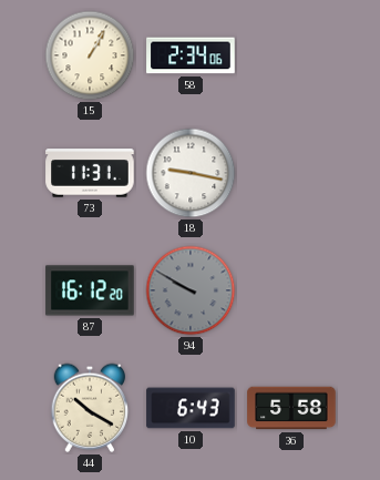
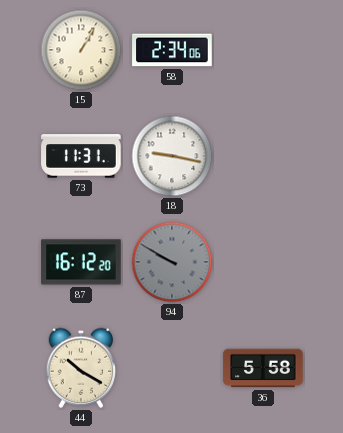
10: 6:43 -> none (191, 408)
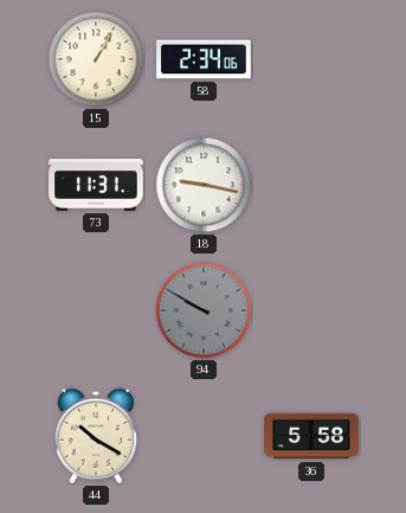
87: 16:12 -> none (81, 262)
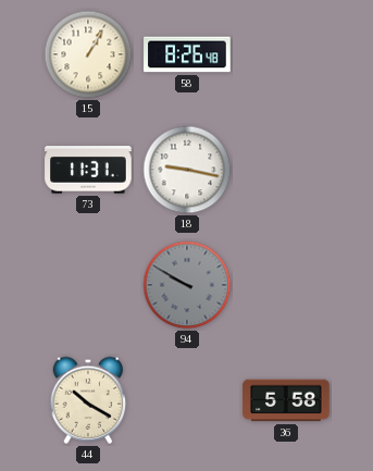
58: 2:34 -> 8:26 (187, 54)
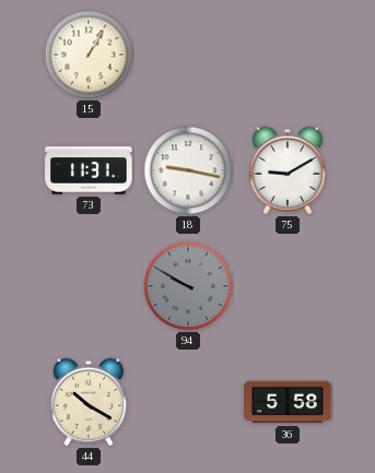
58: 8:26 -> none (187, 54)
75: none -> 9:10 (288, 170)
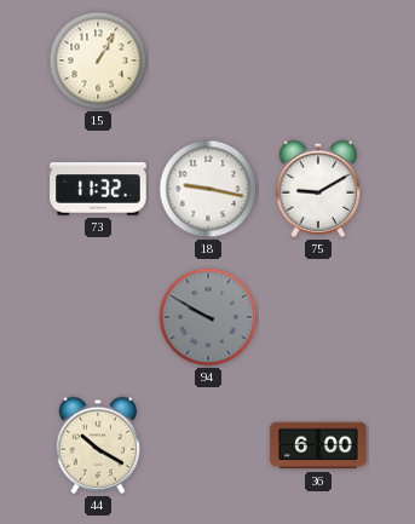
73: 11:31 -> 11:32 (98, 189)
36: 5:58 -> 6:00 (318, 445)
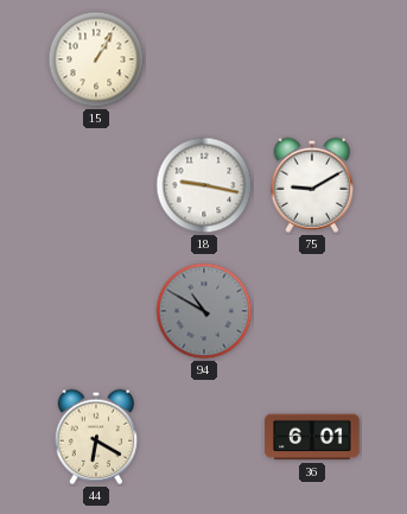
73: 11:32 -> none (98, 189)
94: 9:50 -> 10:50 (204, 311)
44: 10:20 -> 6:20 (96, 437)
36: 6:00 -> 6:01 (312, 437)
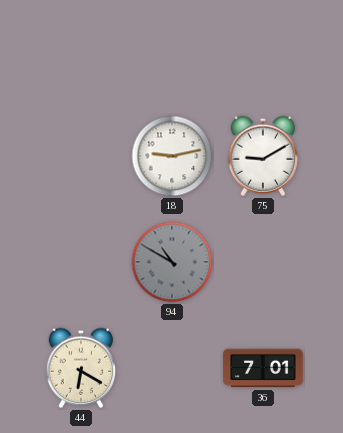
15: 1:05 -> none (96, 59)
18: 9:17 -> 9:13 (172, 156)
36: 6:01 -> 7:01 (263, 368)
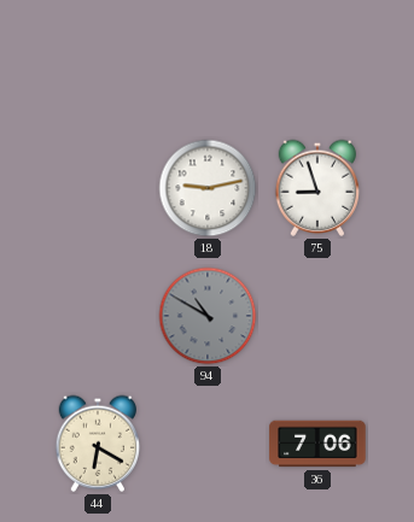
75: 9:10 -> 8:57 (317, 188)
36: 7:01 -> 7:06 (317, 444)
